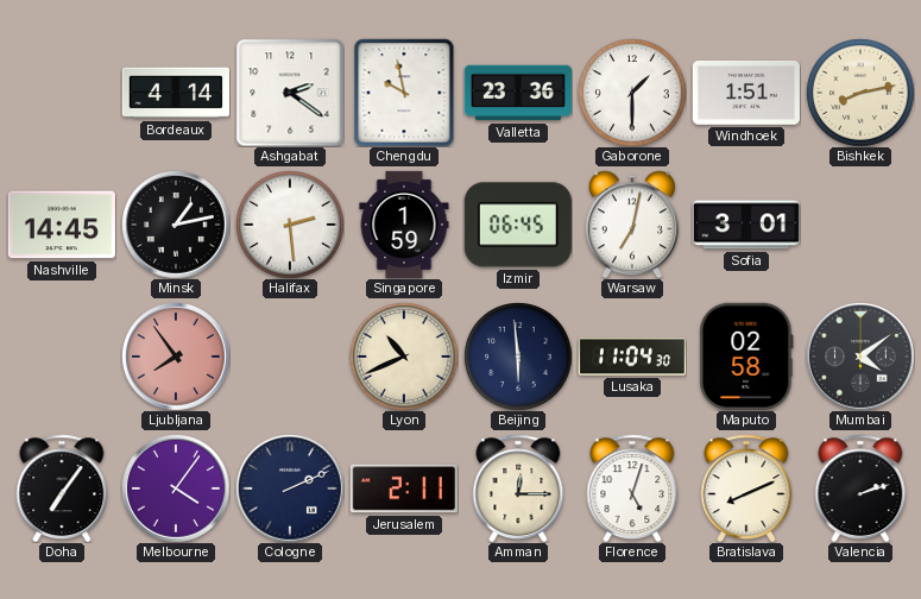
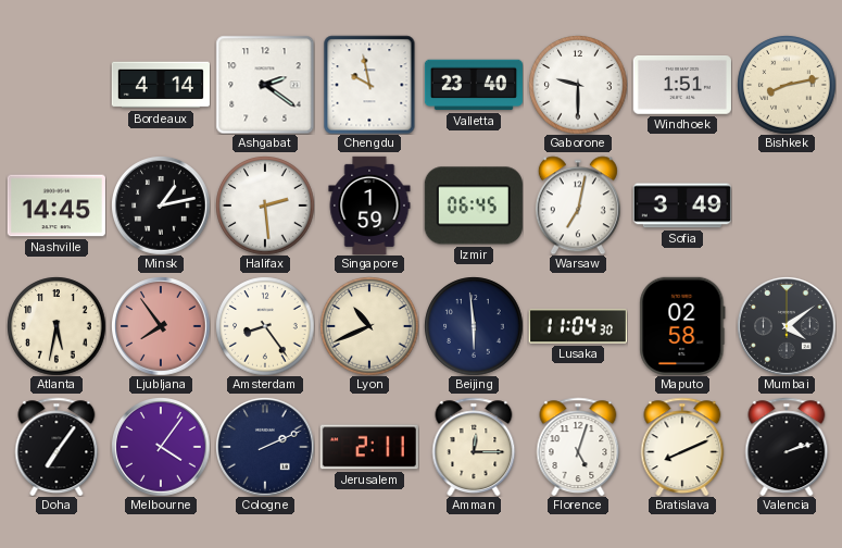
Valletta: 23:36 -> 23:40 (474, 85)
Gaborone: 1:30 -> 9:30 (578, 85)
Sofia: 3:01 -> 3:49 (682, 205)
Atlanta: none -> 5:32 (56, 326)
Amsterdam: none -> 8:24 (265, 326)
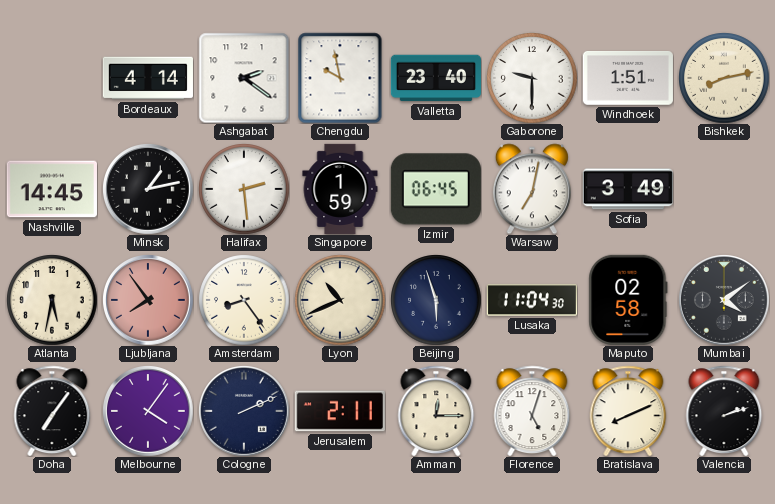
Beijing: 5:59 -> 5:57 (436, 300)
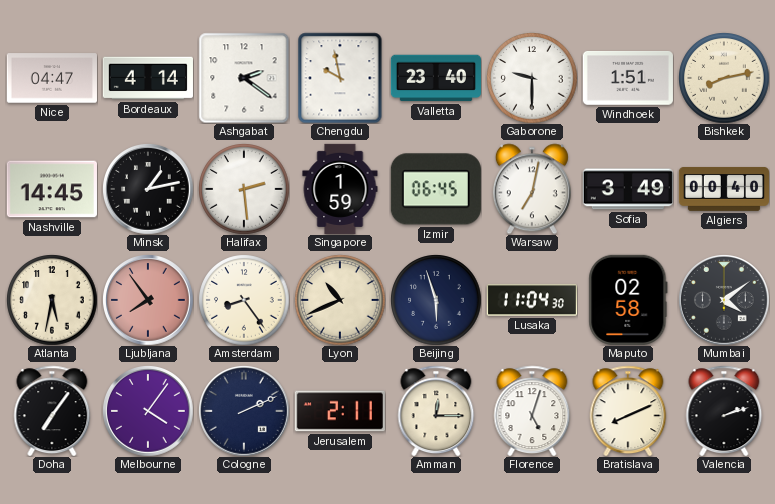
Nice: none -> 04:47 (52, 78)
Algiers: none -> 00:40 (724, 189)
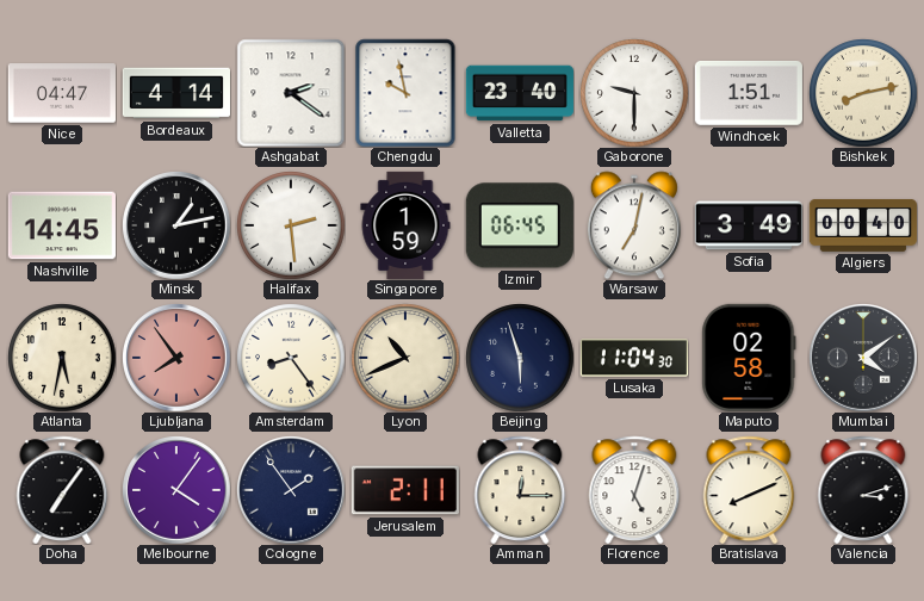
Cologne: 2:11 -> 1:54 (291, 490)
Valencia: 2:12 -> 3:12 (863, 490)
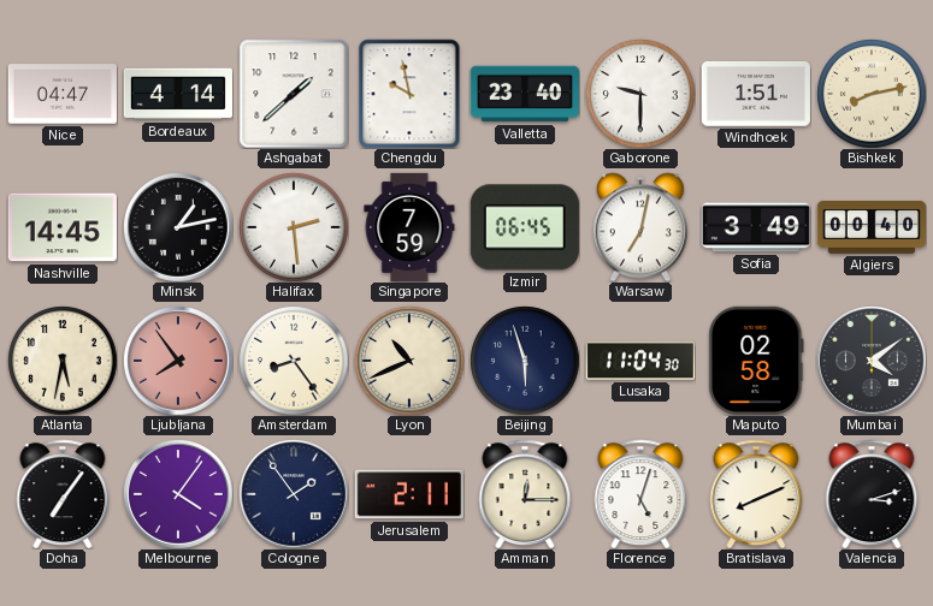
Ashgabat: 2:21 -> 1:38 (294, 94)
Singapore: 1:59 -> 7:59 (409, 227)
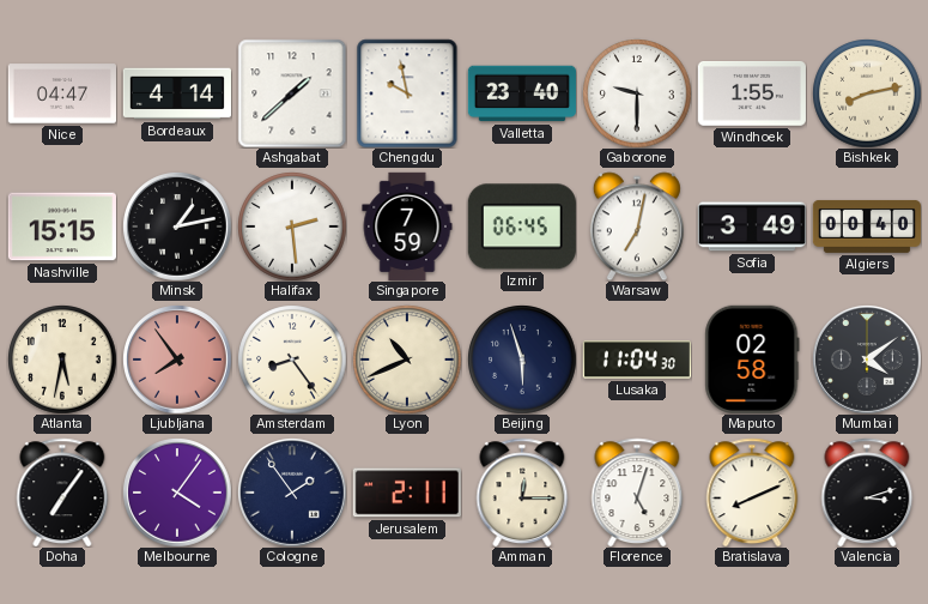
Windhoek: 1:51 -> 1:55 (752, 95)
Nashville: 14:45 -> 15:15 (62, 226)
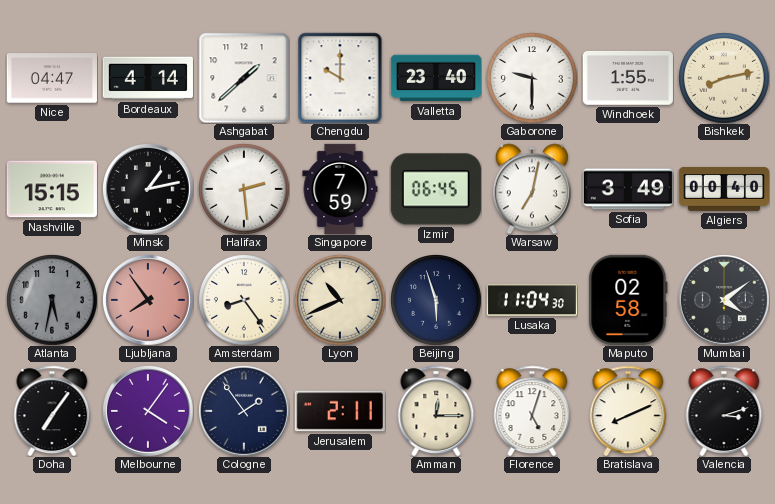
Chengdu: 9:58 -> 10:00 (340, 78)
Atlanta dial: cream -> grey (52, 300)
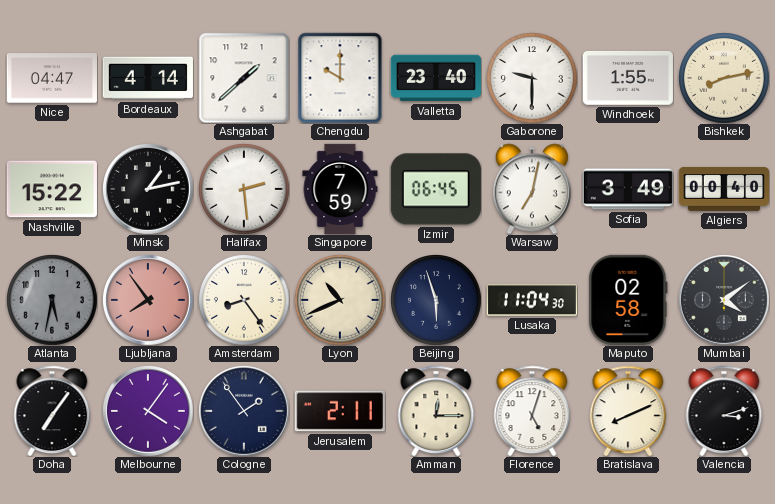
Nashville: 15:15 -> 15:22 (52, 189)
